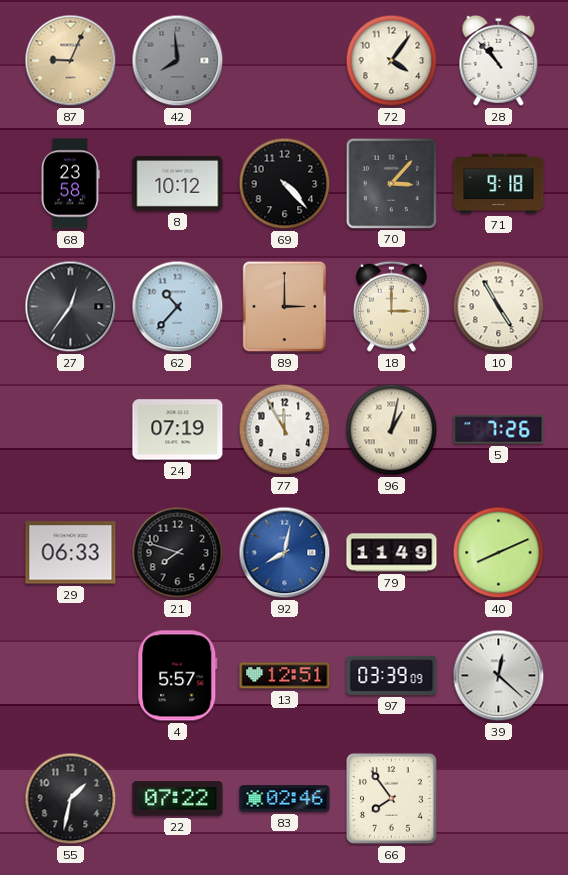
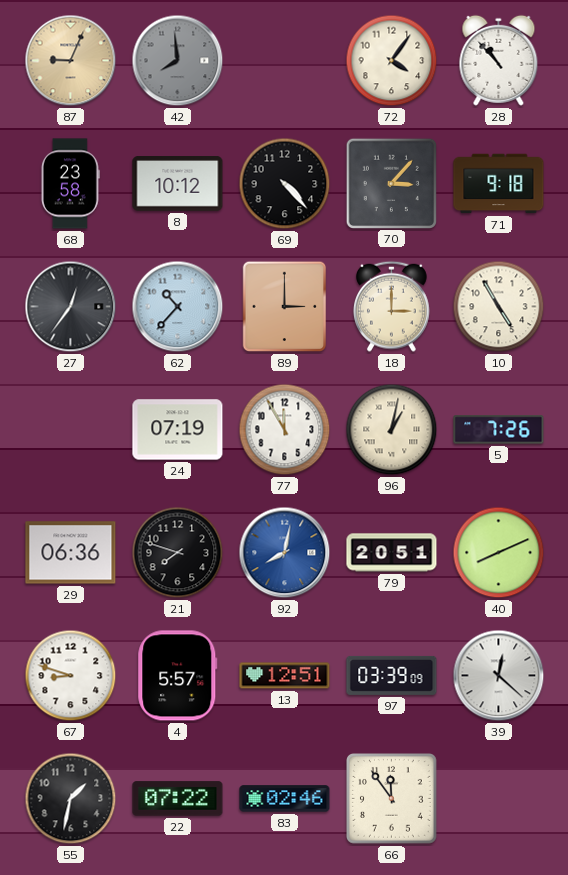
29: 06:33 -> 06:36 (71, 553)
79: 11:49 -> 20:51 (392, 553)
67: none -> 8:48 (71, 676)
66: 7:54 -> 11:54 (392, 799)
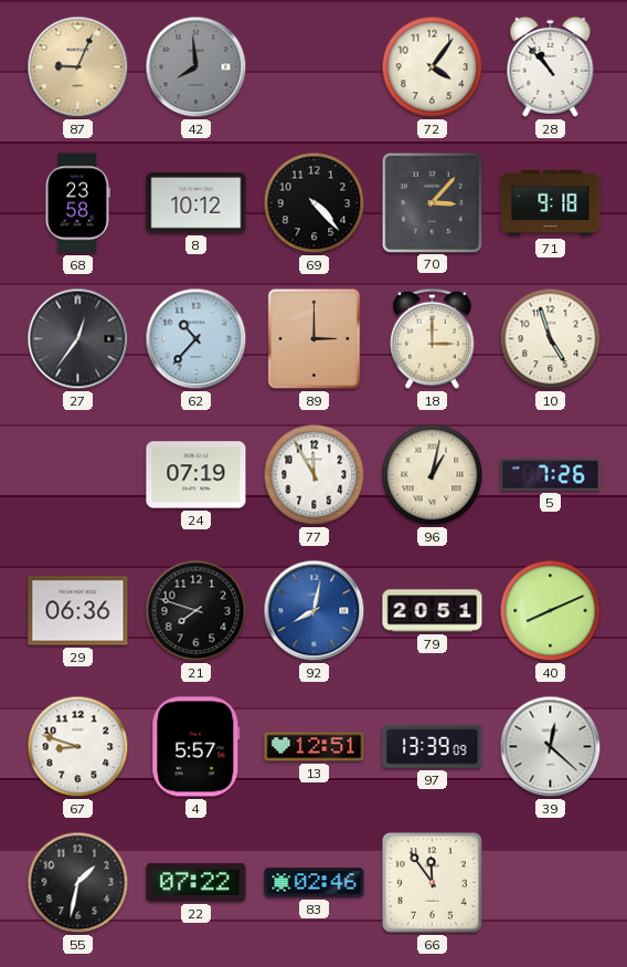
10: 4:55 -> 4:57 (551, 339)
97: 03:39 -> 13:39 (433, 746)
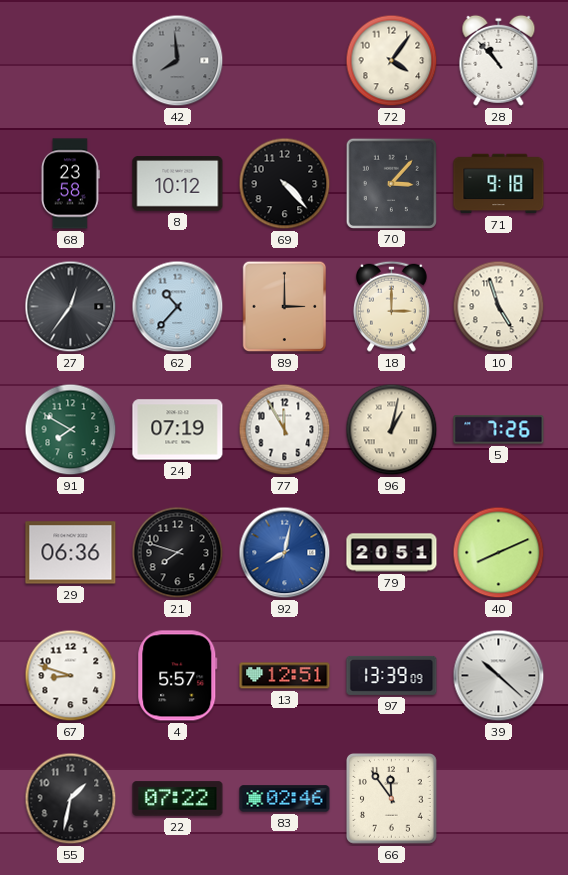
87: 9:04 -> none (78, 67)
91: none -> 7:50 (71, 430)
39: 12:22 -> 10:22 (499, 676)
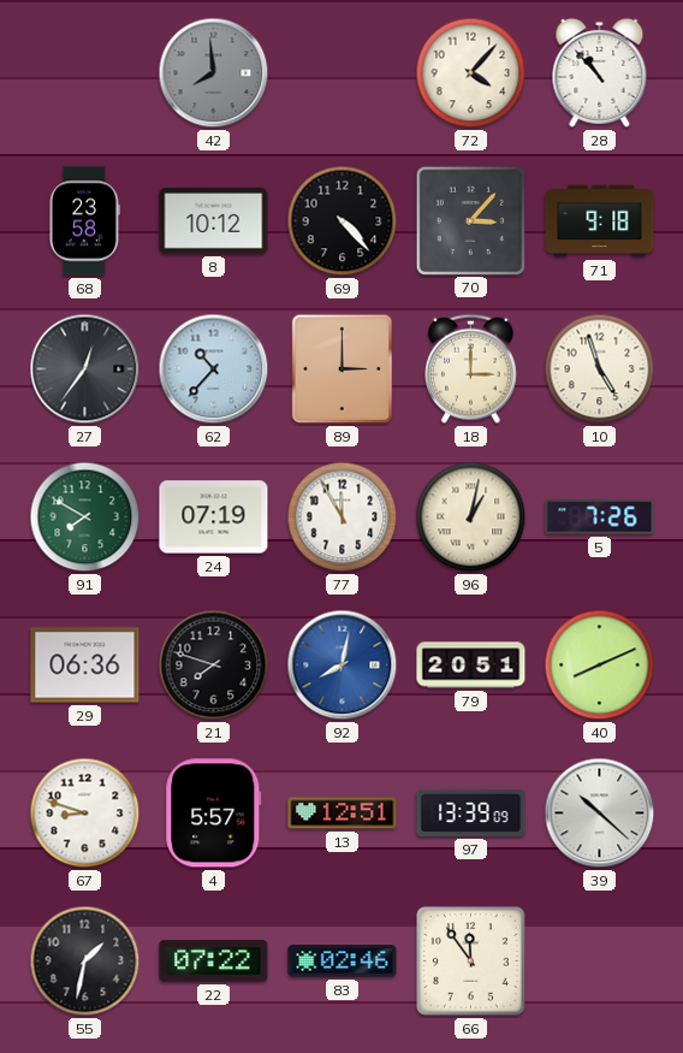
72: 4:06 -> 4:07 (471, 73)
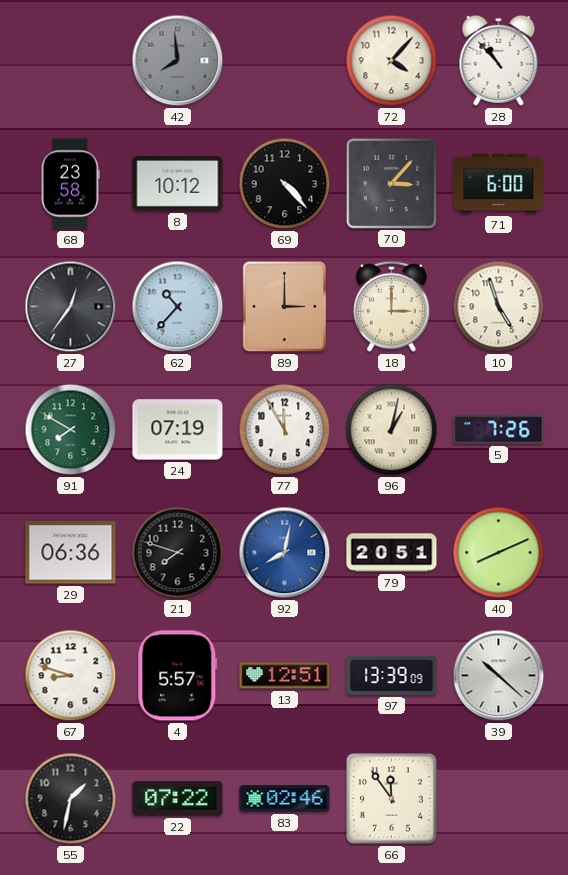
71: 9:18 -> 6:00 (499, 184)
